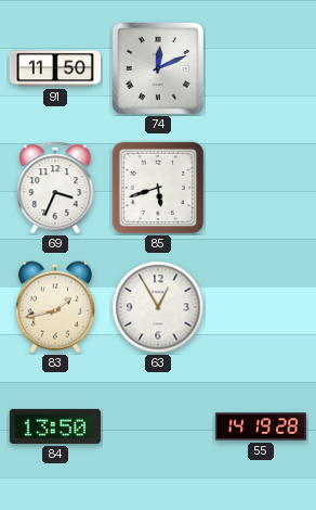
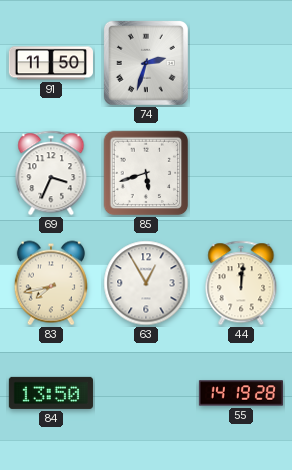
74: 12:11 -> 2:33 (146, 63)
83: 1:43 -> 7:43 (51, 283)
44: none -> 12:01 (241, 283)
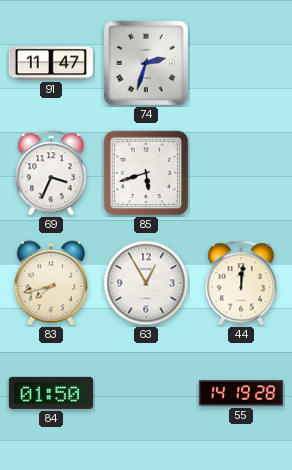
91: 11:50 -> 11:47 (51, 63)
84: 13:50 -> 01:50 (51, 393)
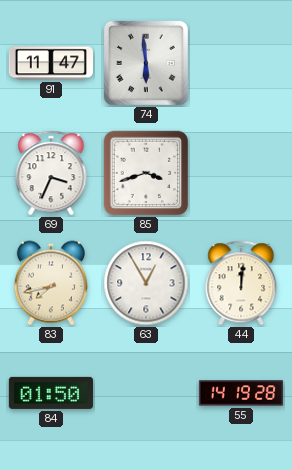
74: 2:33 -> 5:59 (146, 63)
85: 5:42 -> 3:42 (146, 173)
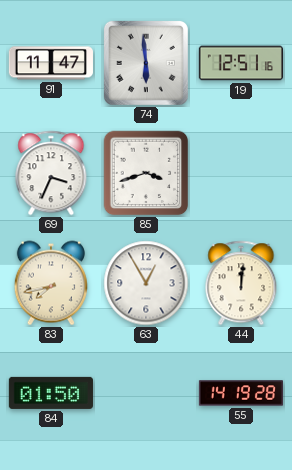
19: none -> 12:51 (241, 63)
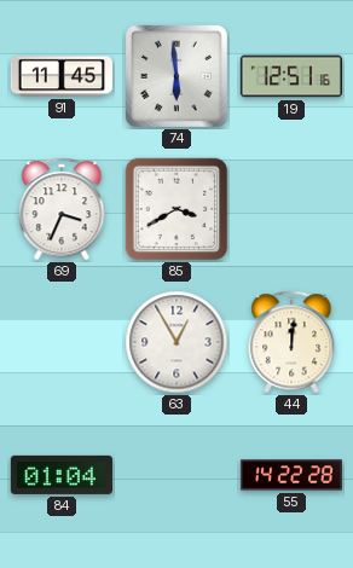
91: 11:47 -> 11:45 (62, 76)
85: 3:42 -> 3:40 (176, 209)
83: 7:43 -> none (51, 283)
84: 01:50 -> 01:04 (62, 475)
55: 14:19 -> 14:22 (290, 475)
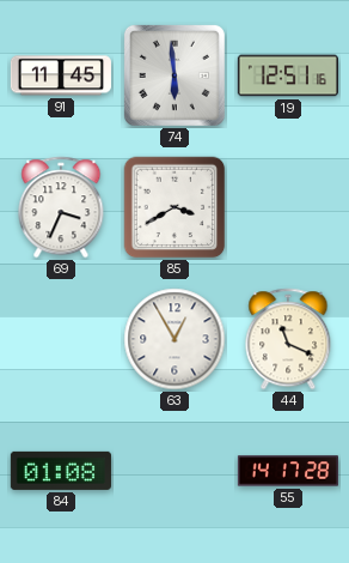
44: 12:01 -> 11:19 (288, 339)
84: 01:04 -> 01:08 (61, 471)
55: 14:22 -> 14:17 (287, 471)
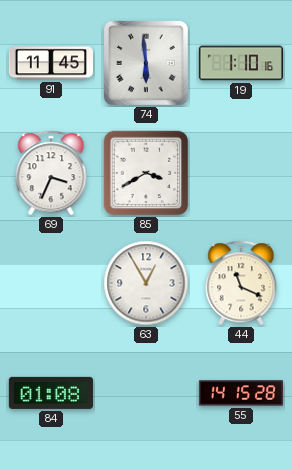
19: 12:51 -> 1:10 (241, 63)
55: 14:17 -> 14:15 (240, 393)
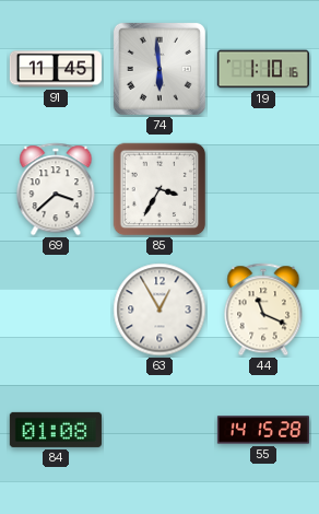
69: 3:34 -> 3:38 (56, 189)
85: 3:40 -> 3:35 (159, 189)
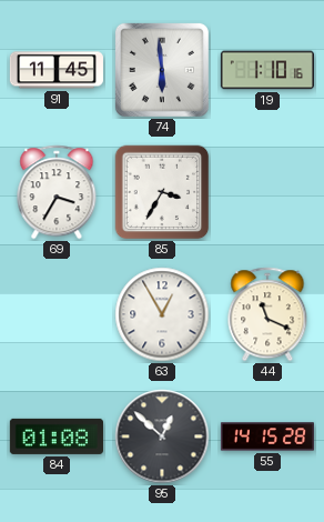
69: 3:38 -> 3:35 (57, 192)
95: none -> 12:52 (162, 436)
